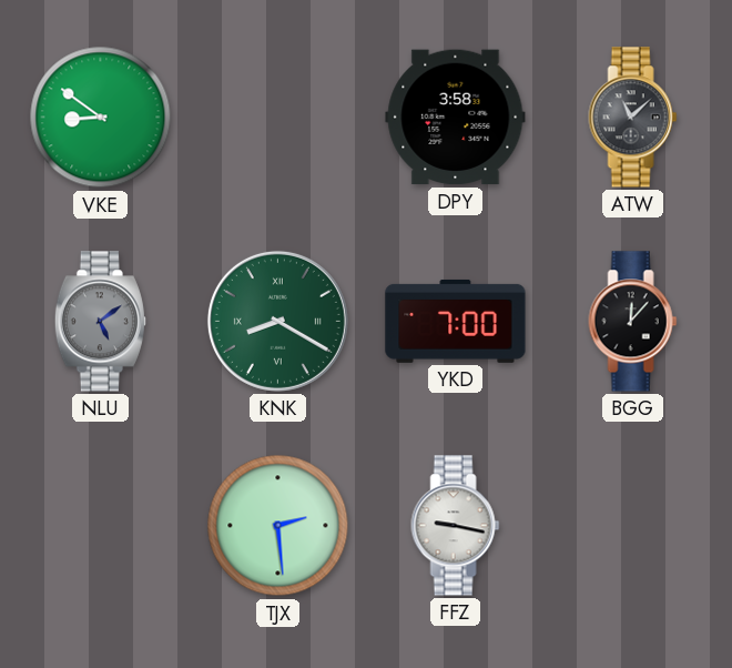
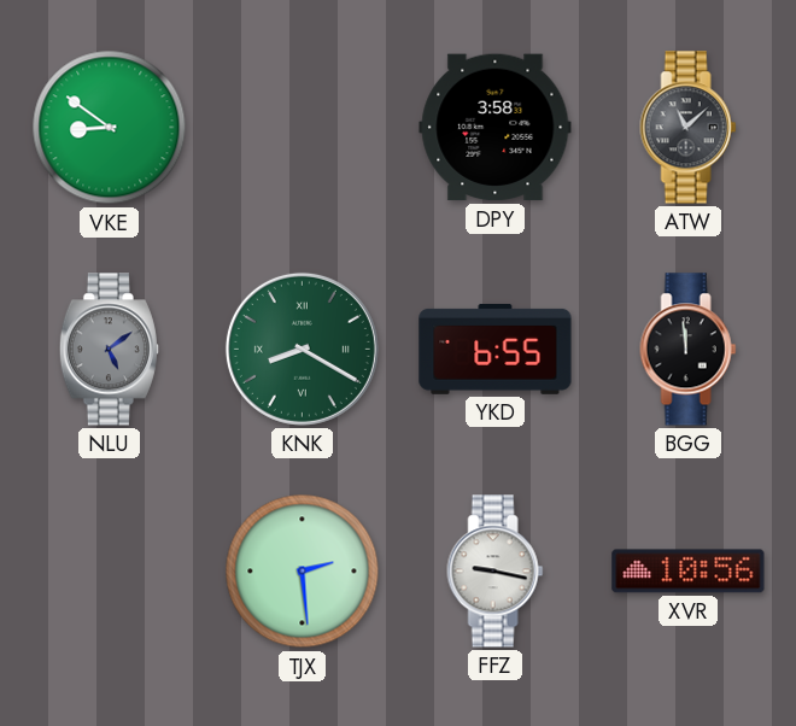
YKD: 7:00 -> 6:55 (496, 349)
BGG: 12:07 -> 11:59 (689, 350)
XVR: none -> 10:56 (689, 572)
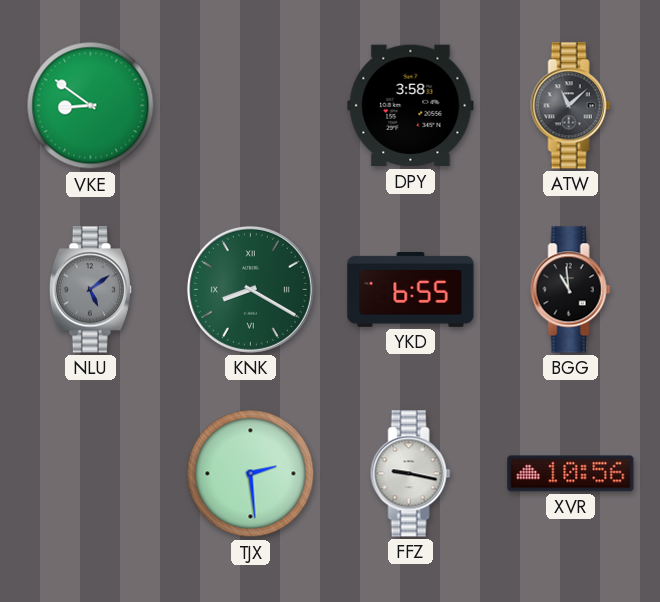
BGG: 11:59 -> 10:59 (571, 290)
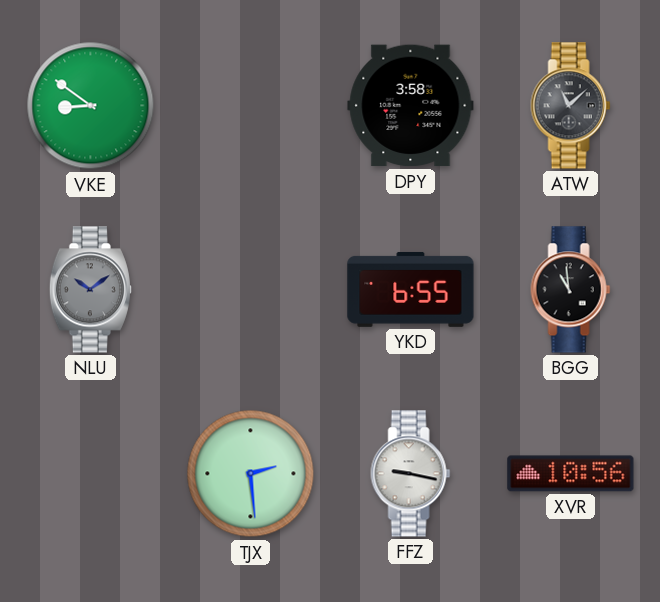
NLU: 5:09 -> 10:09 (90, 290)
KNK: 8:20 -> none (250, 289)
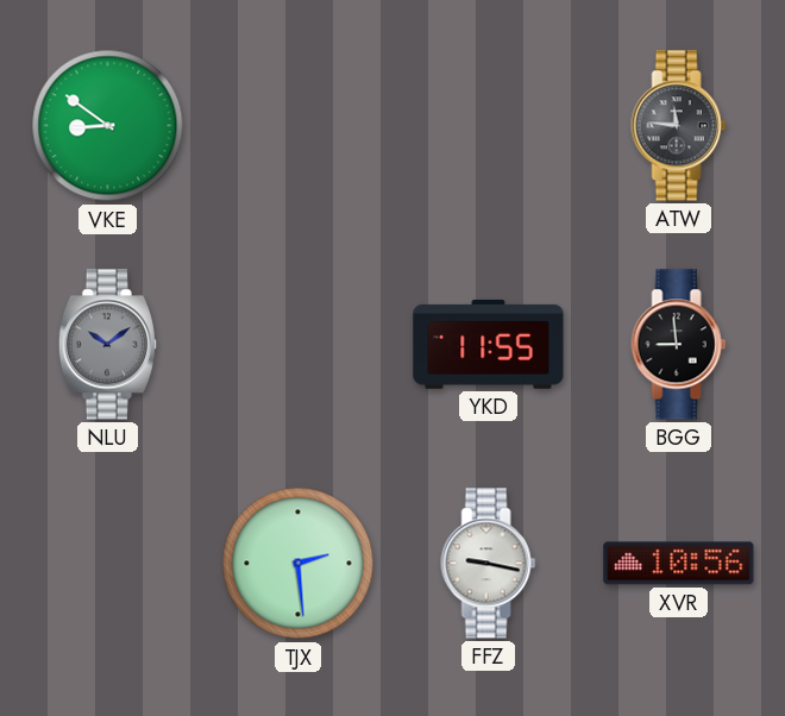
DPY: 3:58 -> none (411, 106)
ATW: 11:08 -> 11:46 (679, 126)
YKD: 6:55 -> 11:55 (489, 344)
BGG: 10:59 -> 8:59 (679, 345)
